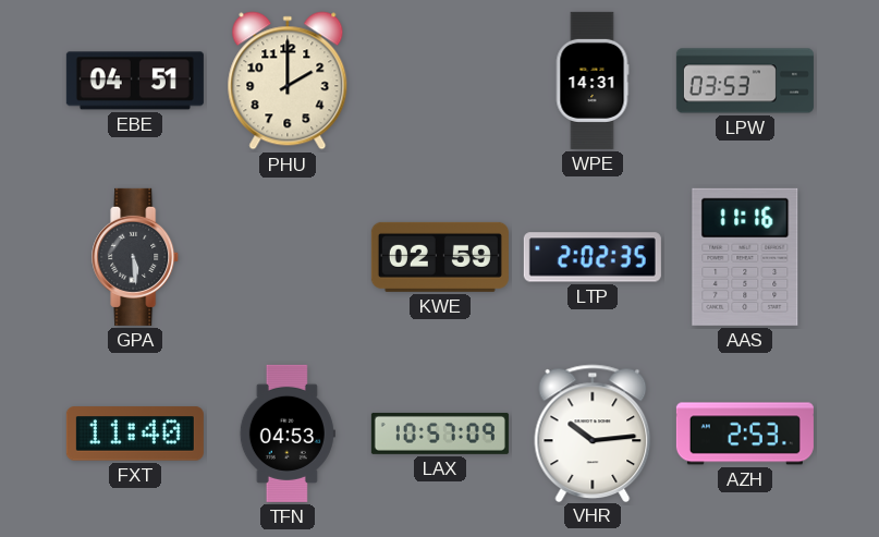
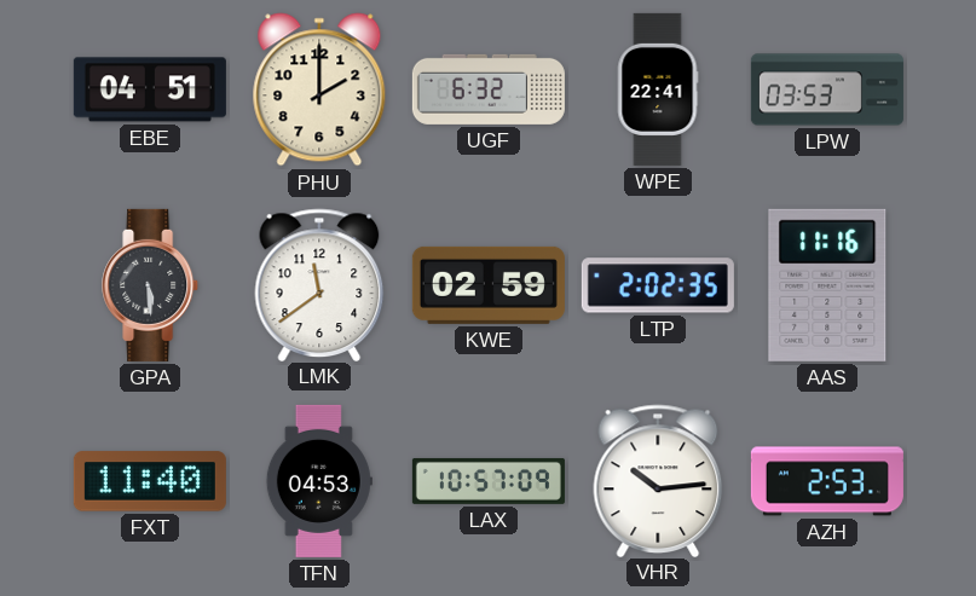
UGF: none -> 6:32 (489, 89)
WPE: 14:31 -> 22:41 (658, 89)
LMK: none -> 11:39 (319, 284)
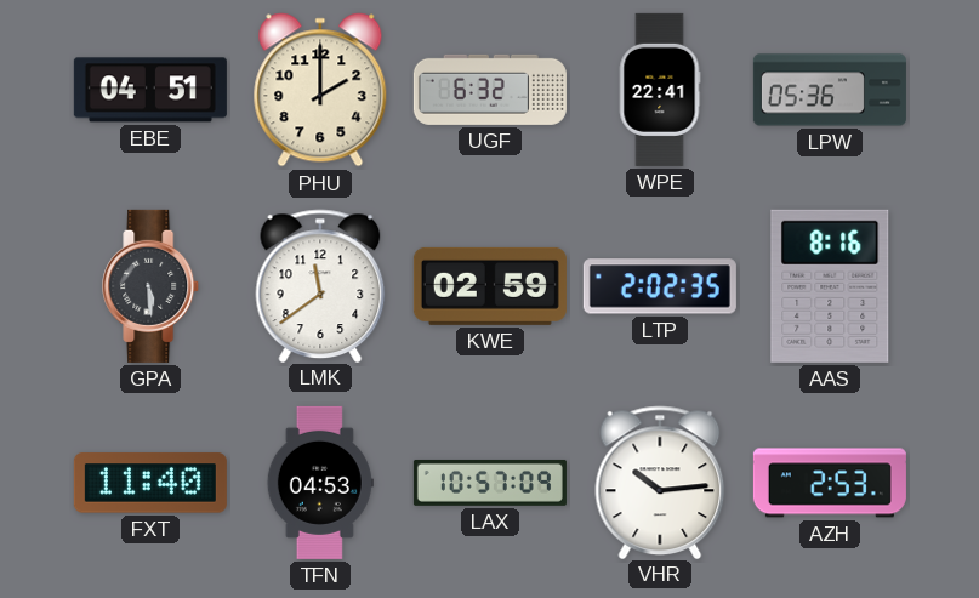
LPW: 03:53 -> 05:36 (830, 90)
AAS: 11:16 -> 8:16 (830, 286)
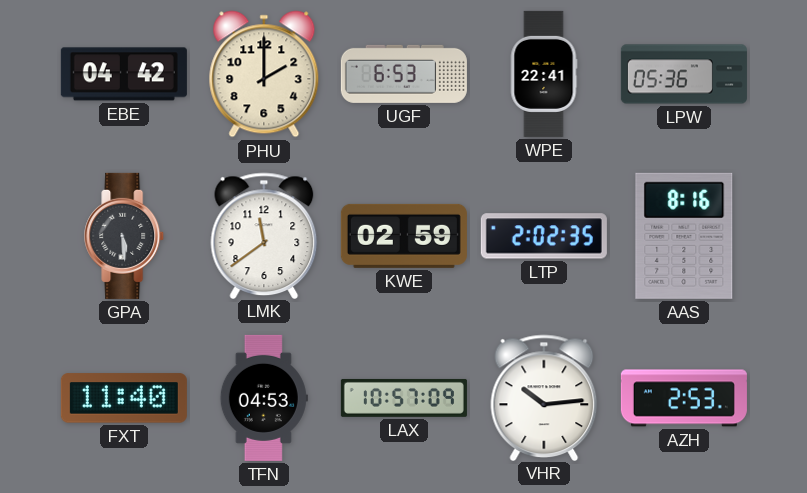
EBE: 04:51 -> 04:42 (124, 74)
UGF: 6:32 -> 6:53 (404, 74)
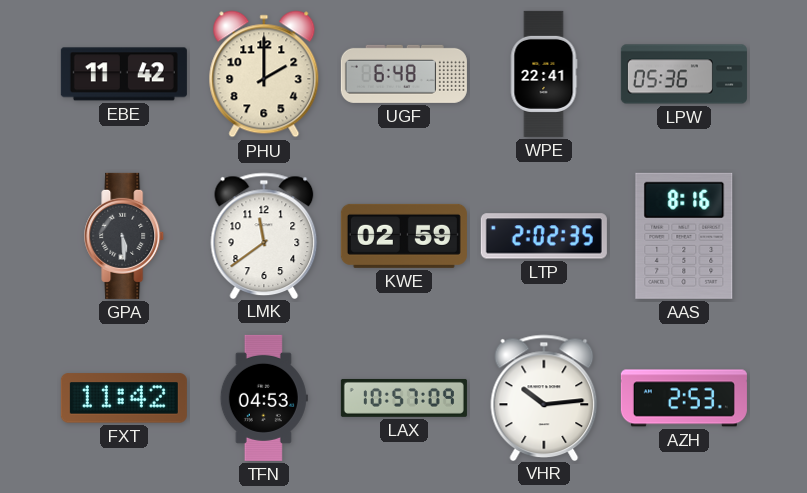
EBE: 04:42 -> 11:42 (124, 74)
UGF: 6:53 -> 6:48 (404, 74)
FXT: 11:40 -> 11:42 (124, 398)
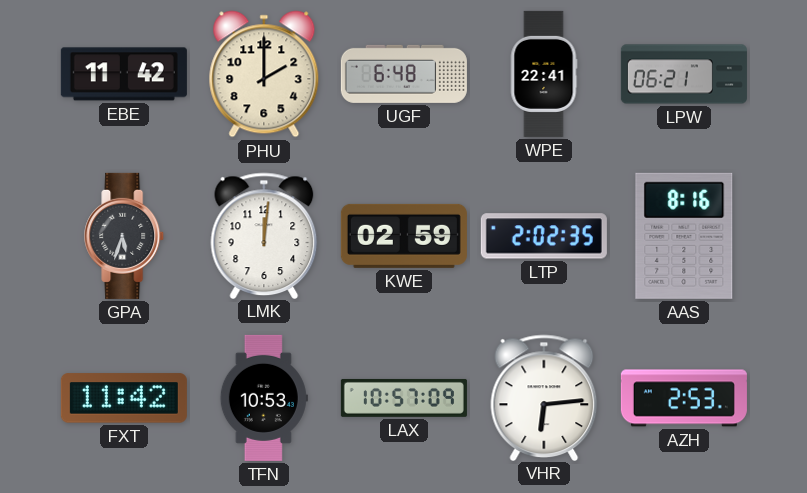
LPW: 05:36 -> 06:21 (684, 74)
GPA: 5:29 -> 5:33 (125, 236)
LMK: 11:39 -> 12:01 (264, 235)
TFN: 04:53 -> 10:53 (264, 398)
VHR: 10:14 -> 6:14 (544, 397)
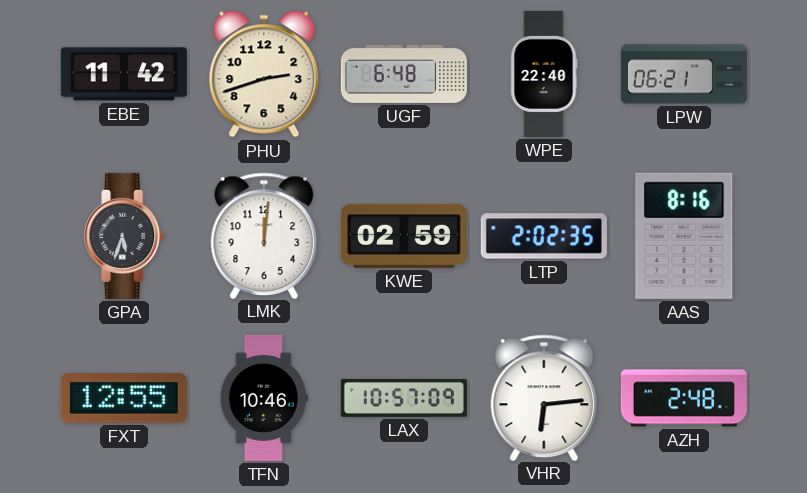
PHU: 2:00 -> 2:42 (264, 74)
WPE: 22:41 -> 22:40 (544, 74)
FXT: 11:42 -> 12:55 (124, 398)
TFN: 10:53 -> 10:46 (264, 398)
AZH: 2:53 -> 2:48 (684, 398)
